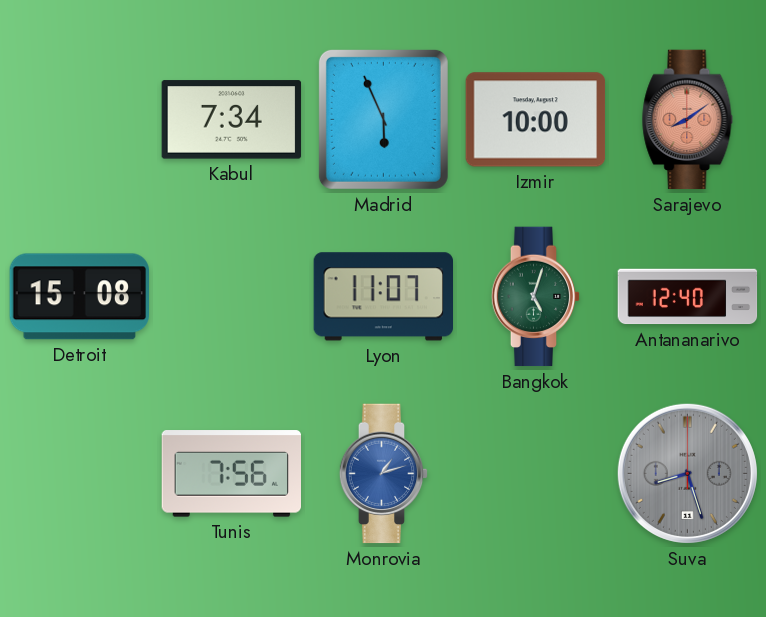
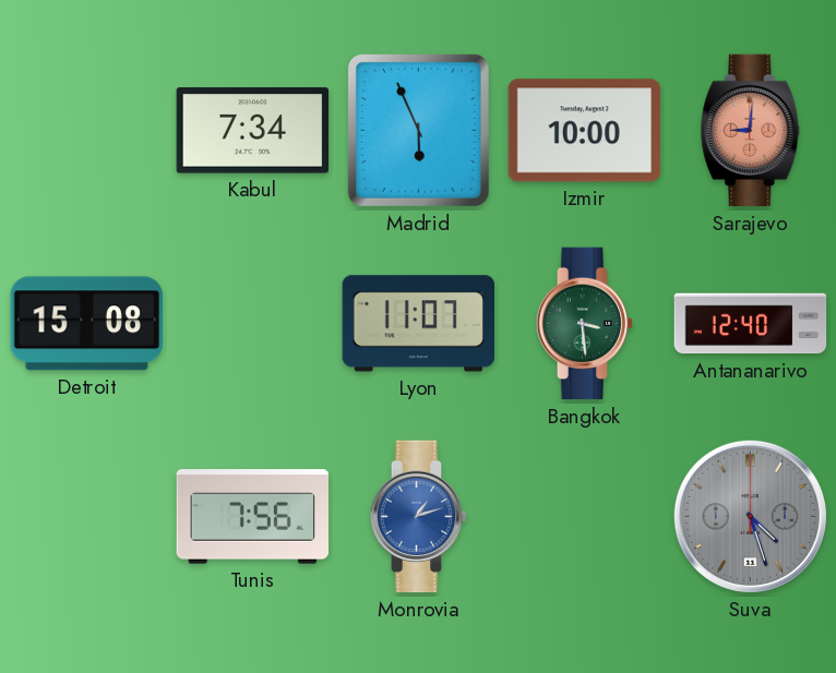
Sarajevo: 8:09 -> 9:01 (751, 131)
Bangkok: 5:03 -> 3:29 (585, 324)
Suva: 8:27 -> 4:27 (750, 516)
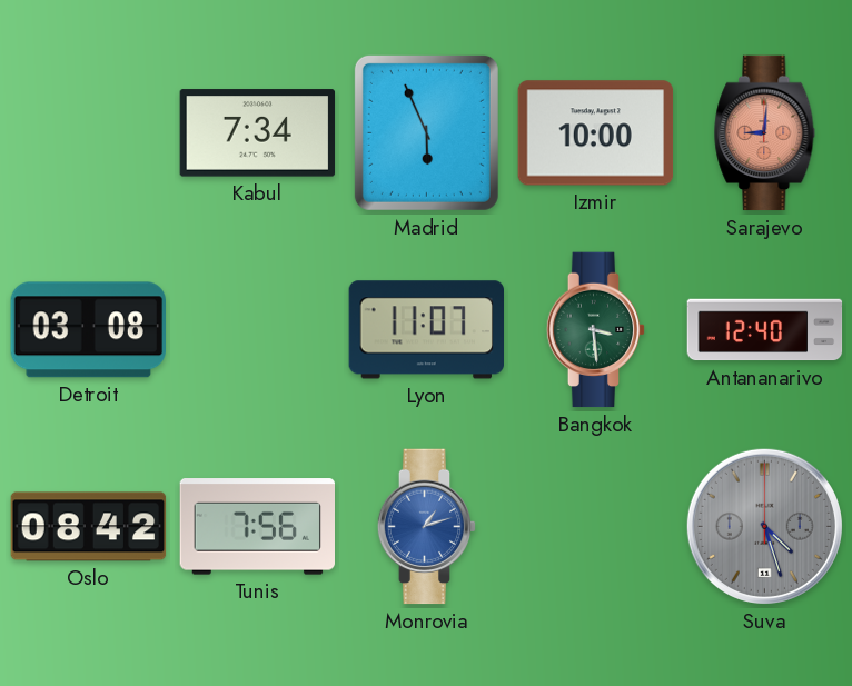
Detroit: 15:08 -> 03:08 (88, 330)
Oslo: none -> 08:42 (89, 527)
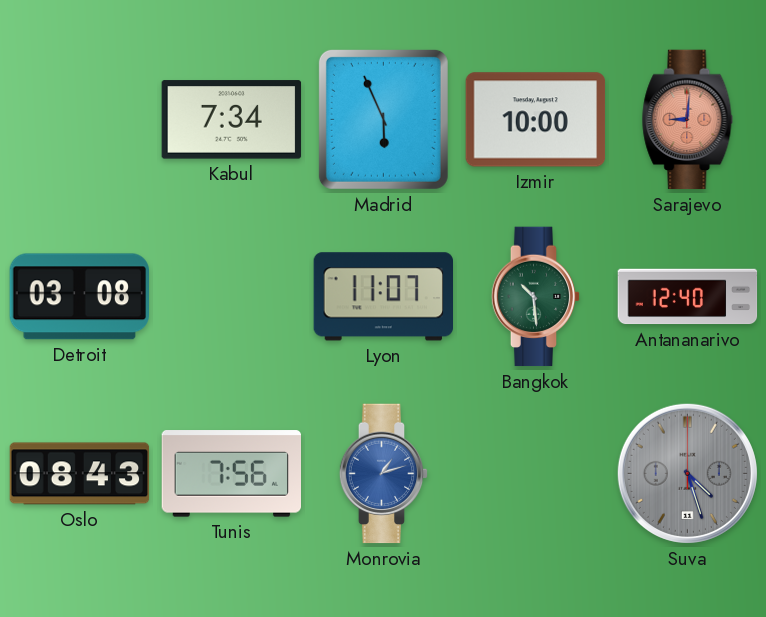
Bangkok: 3:29 -> 10:29 (536, 297)
Oslo: 08:42 -> 08:43 (80, 474)
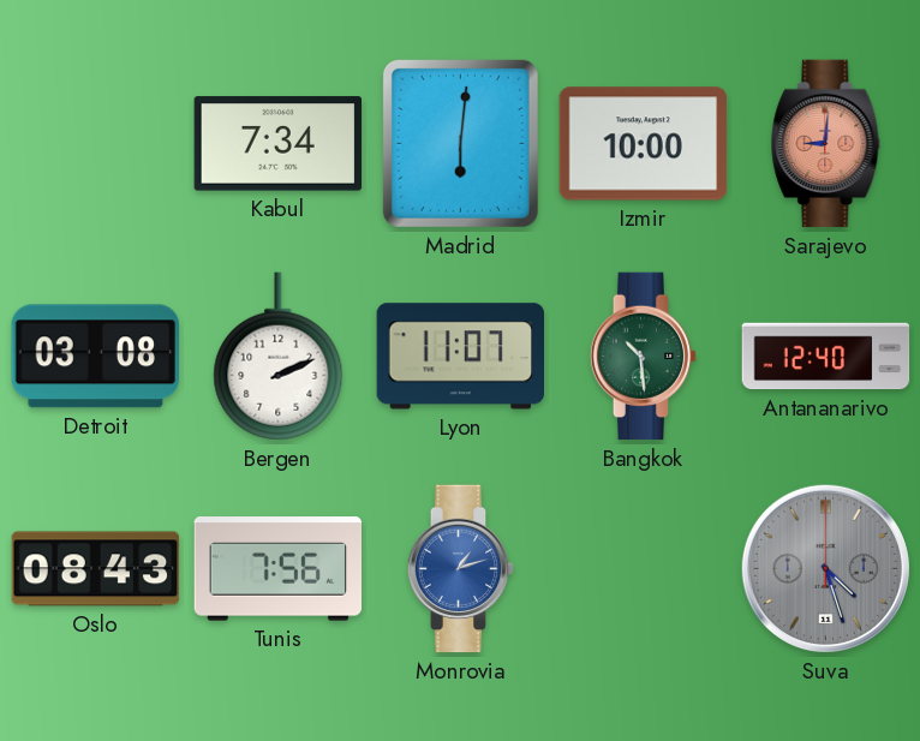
Madrid: 5:56 -> 6:01 (460, 143)
Bergen: none -> 2:11 (279, 357)
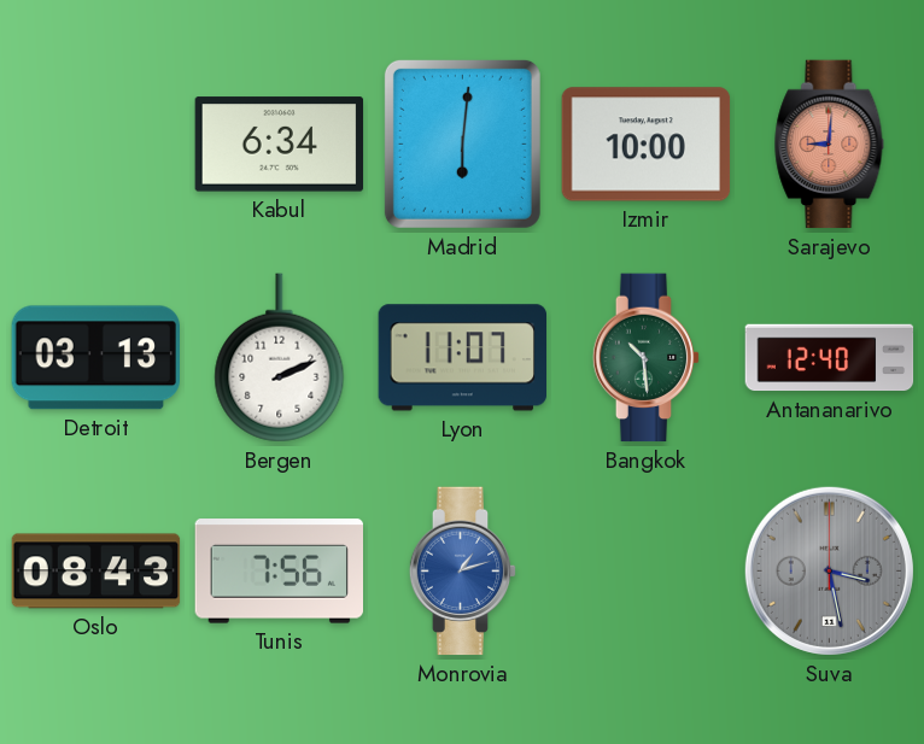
Kabul: 7:34 -> 6:34 (280, 145)
Detroit: 03:08 -> 03:13 (95, 358)
Suva: 4:27 -> 3:28 (829, 570)
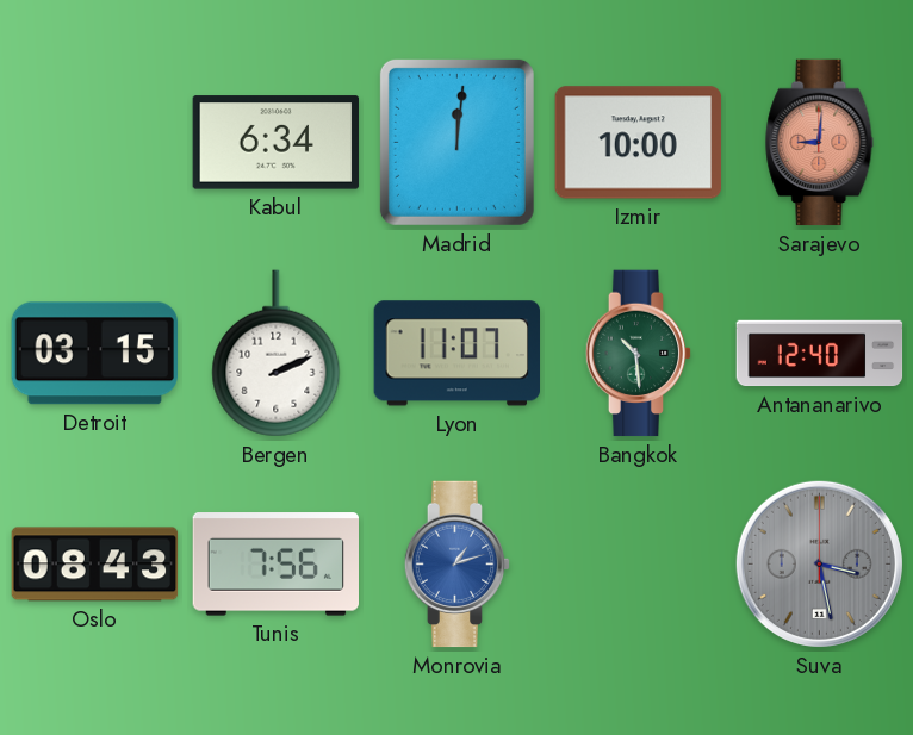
Madrid: 6:01 -> 12:01 (456, 142)
Detroit: 03:13 -> 03:15 (94, 354)
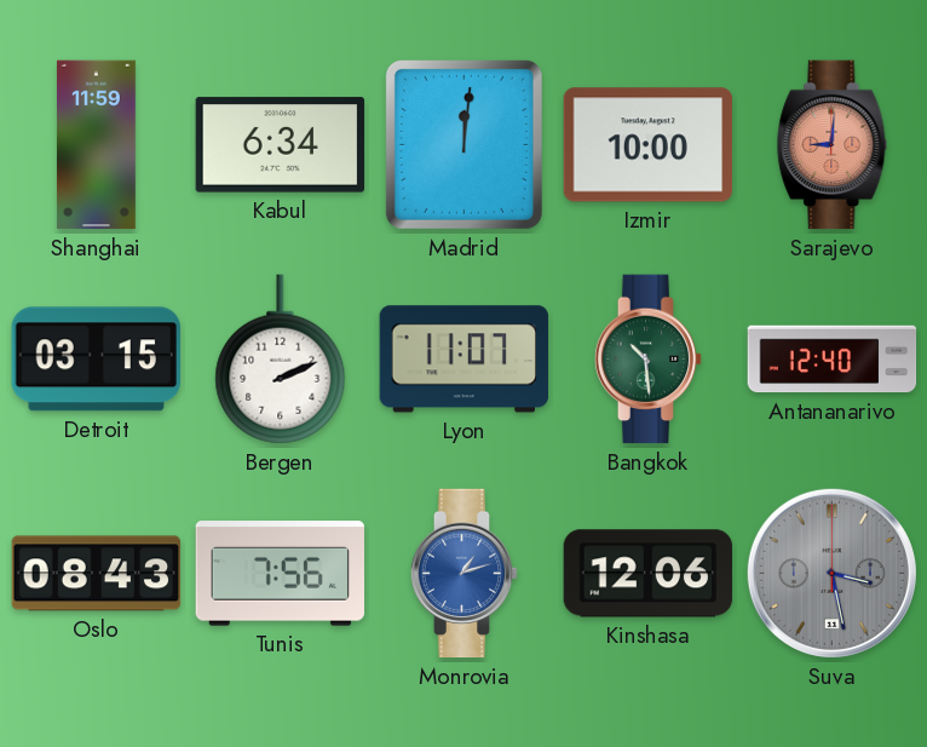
Shanghai: none -> 11:59 (97, 145)
Kinshasa: none -> 12:06 (649, 574)
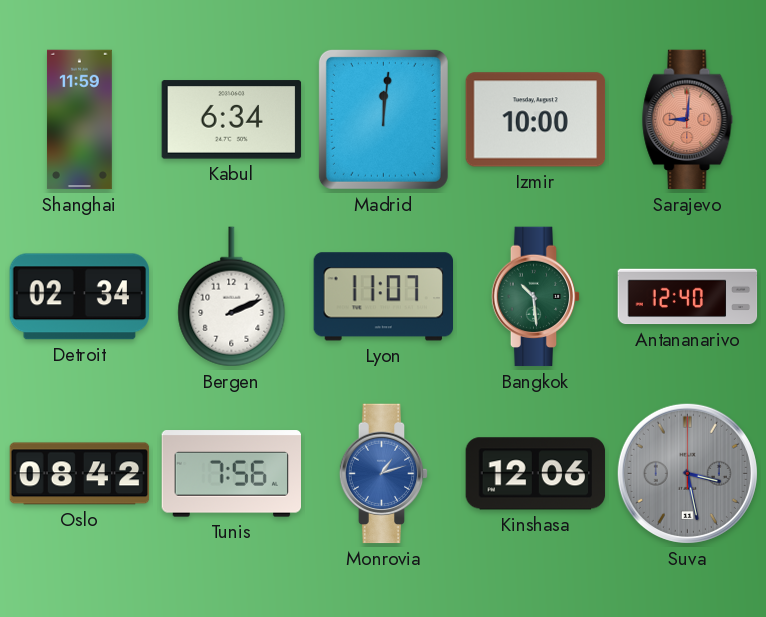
Detroit: 03:15 -> 02:34 (79, 297)
Oslo: 08:43 -> 08:42 (80, 474)
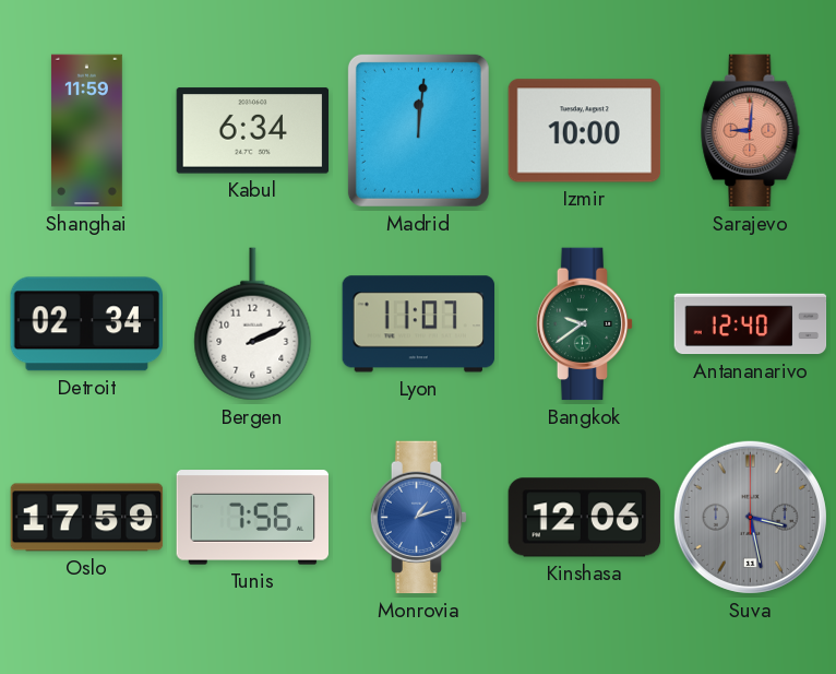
Bangkok: 10:29 -> 9:39 (585, 324)
Oslo: 08:42 -> 17:59 (87, 518)
